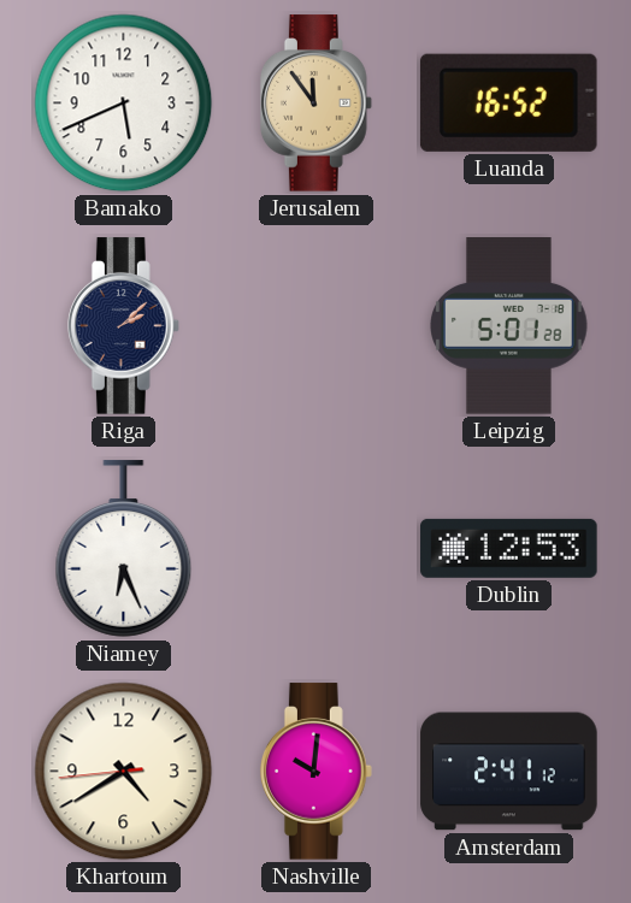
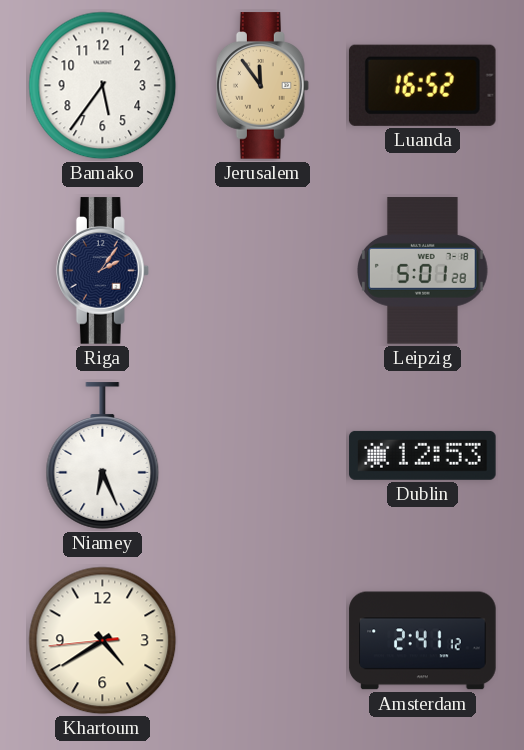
Bamako: 5:41 -> 5:36 (103, 86)
Riga: 2:08 -> 2:06 (102, 271)
Nashville: 10:01 -> none (315, 772)
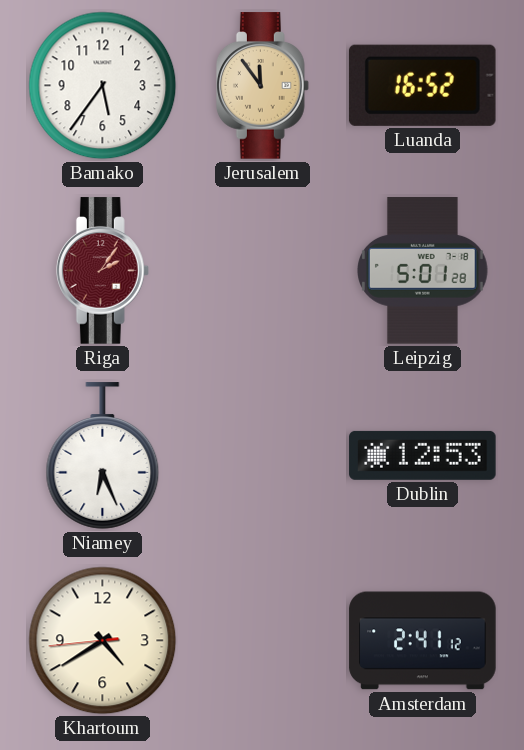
Riga dial: navy -> burgundy (102, 271)
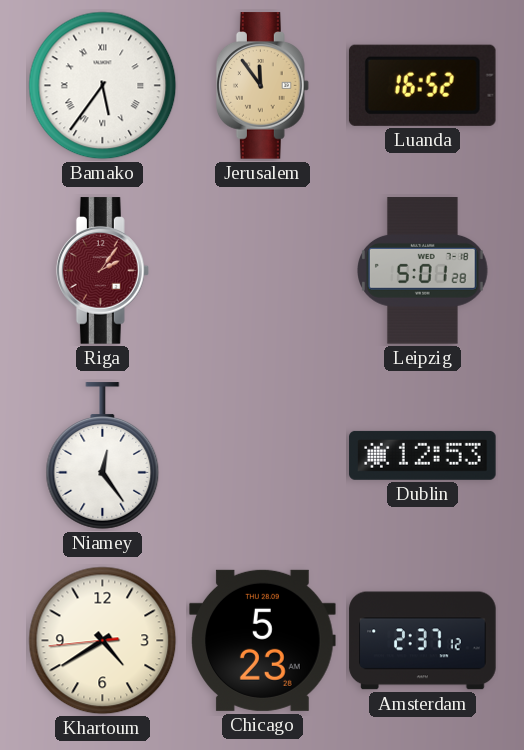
Bamako numerals: Arabic -> Roman (103, 86)
Niamey: 6:26 -> 12:24 (103, 456)
Chicago: none -> 5:23 (263, 640)
Amsterdam: 2:41 -> 2:37 (423, 641)
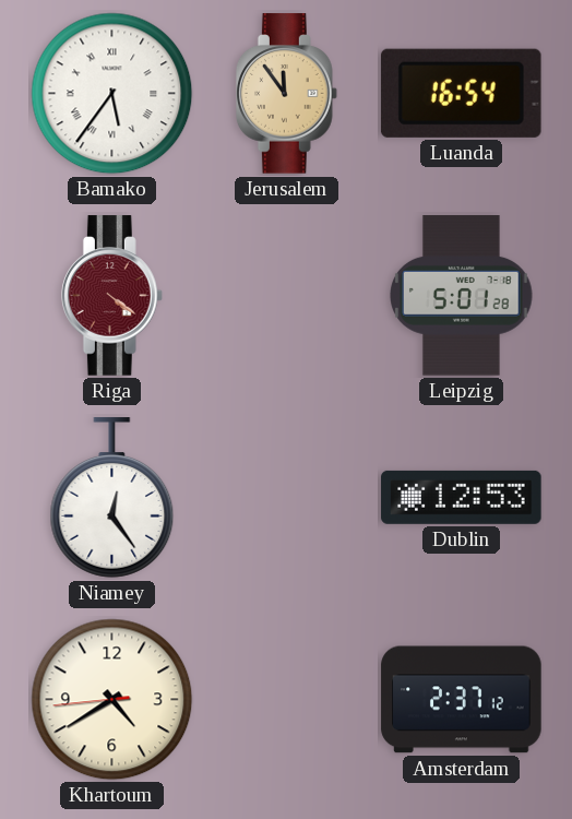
Luanda: 16:52 -> 16:54 (461, 93)
Riga: 2:06 -> 4:21 (111, 296)
Chicago: 5:23 -> none (263, 640)
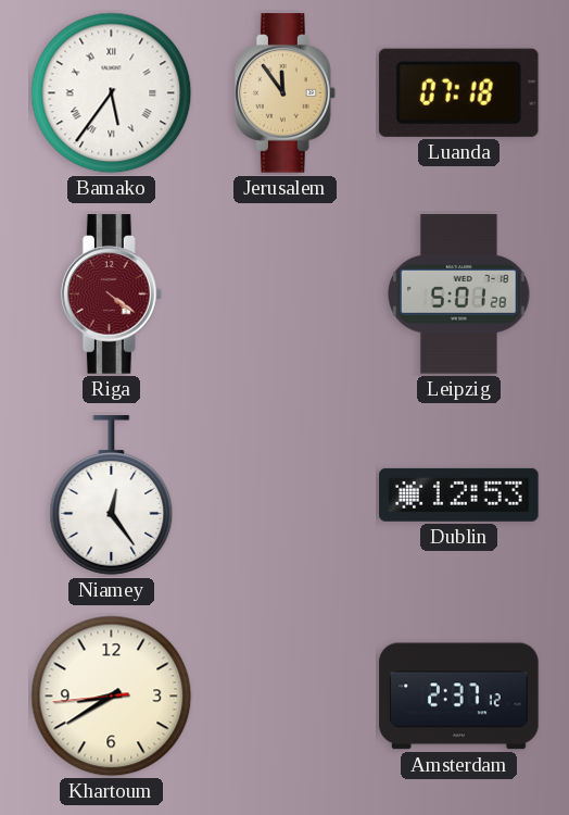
Luanda: 16:54 -> 07:18 (458, 92)
Khartoum: 4:39 -> 8:39 (112, 697)
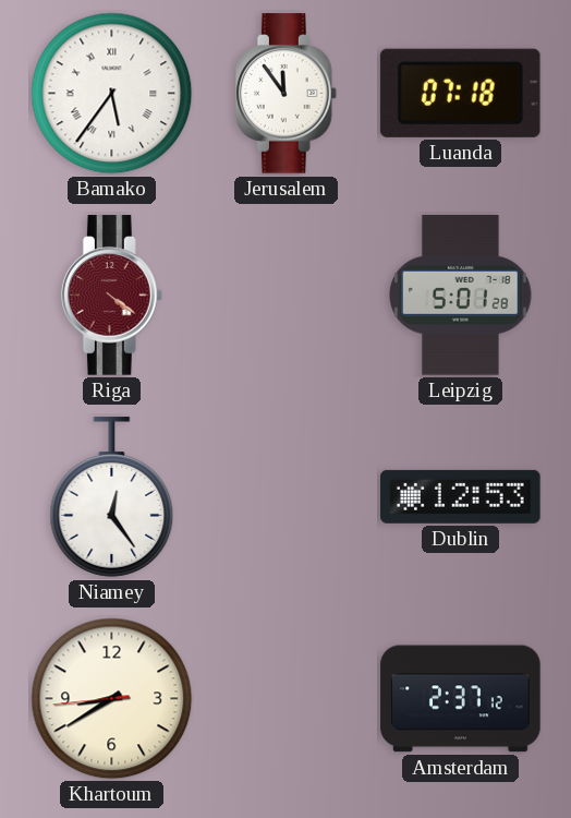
Jerusalem dial: champagne -> white (285, 94)
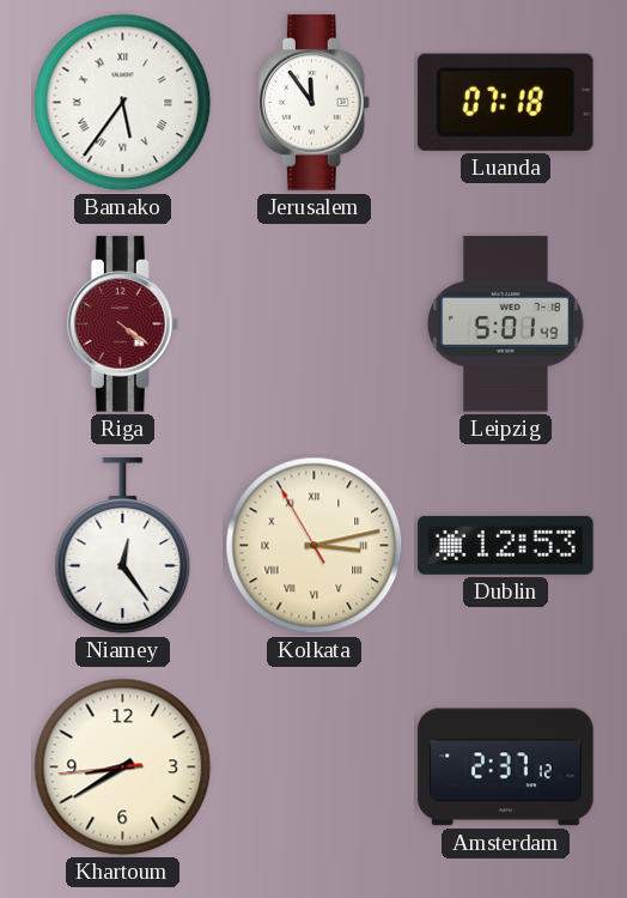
Leipzig: 5:01:28 -> 5:01:49 (506, 324)
Kolkata: none -> 3:12 (315, 546)
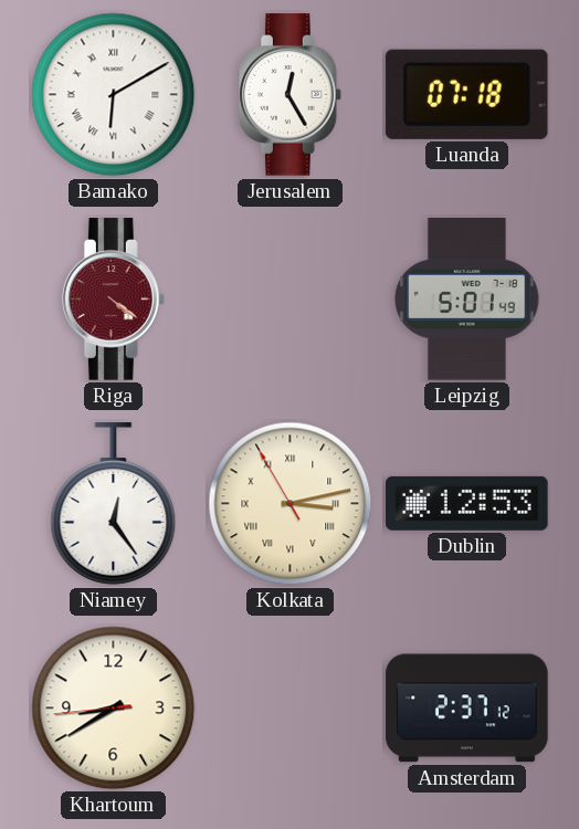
Bamako: 5:36 -> 6:10 (114, 95)
Jerusalem: 11:54 -> 12:25 (289, 95)
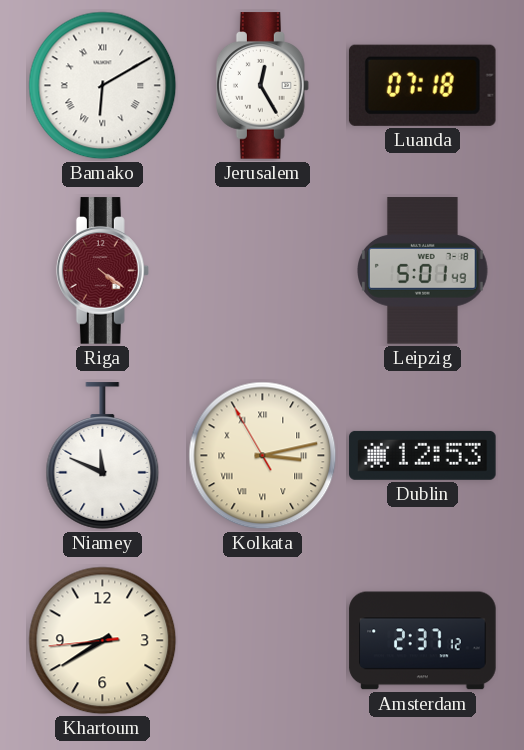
Niamey: 12:24 -> 11:49 (103, 456)
